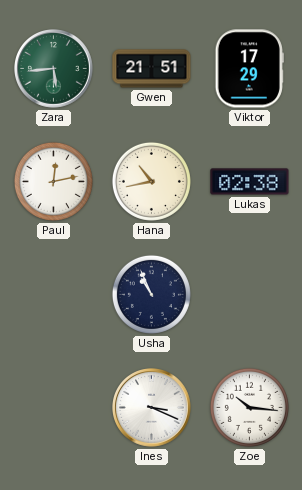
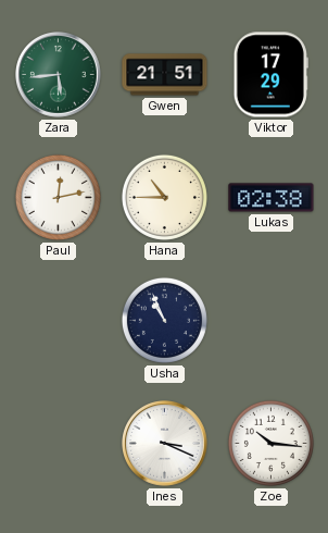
Hana: 10:43 -> 10:45 (164, 197)
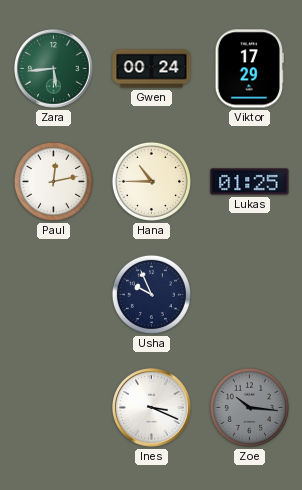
Gwen: 21:51 -> 00:24 (152, 69)
Lukas: 02:38 -> 01:25 (250, 182)
Usha: 10:56 -> 9:56 (151, 294)
Zoe dial: white -> grey (249, 407)
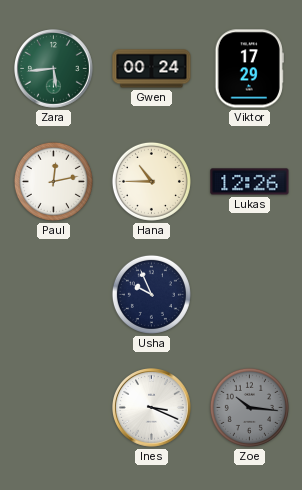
Lukas: 01:25 -> 12:26 (250, 182)
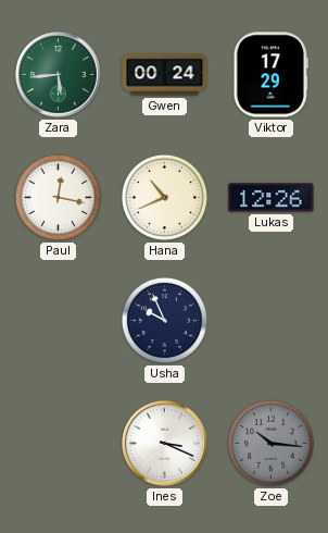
Paul: 12:13 -> 12:17 (58, 197)
Hana: 10:45 -> 10:41 (164, 197)
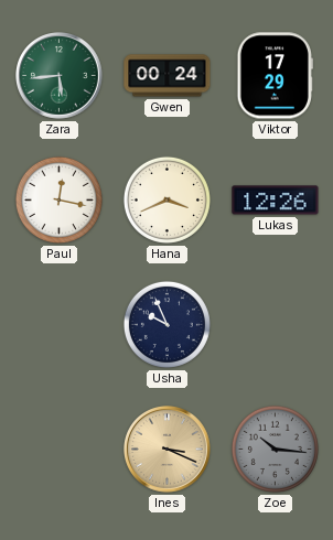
Hana: 10:41 -> 3:41 (166, 199)
Ines dial: white -> champagne (168, 450)
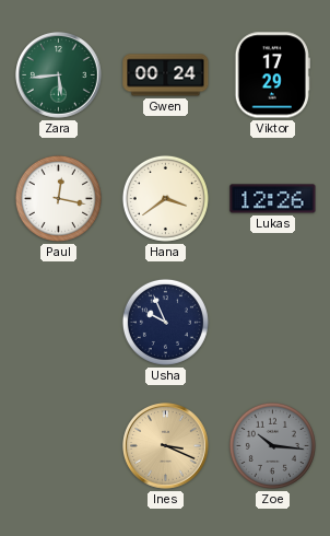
Hana: 3:41 -> 3:39 (165, 198)
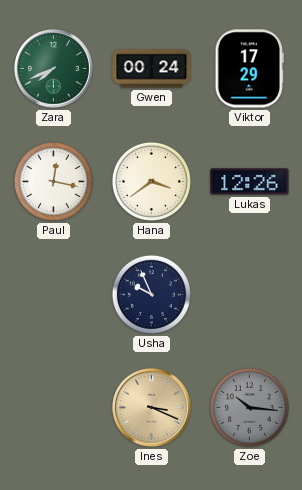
Zara: 5:44 -> 7:41 (54, 69)
